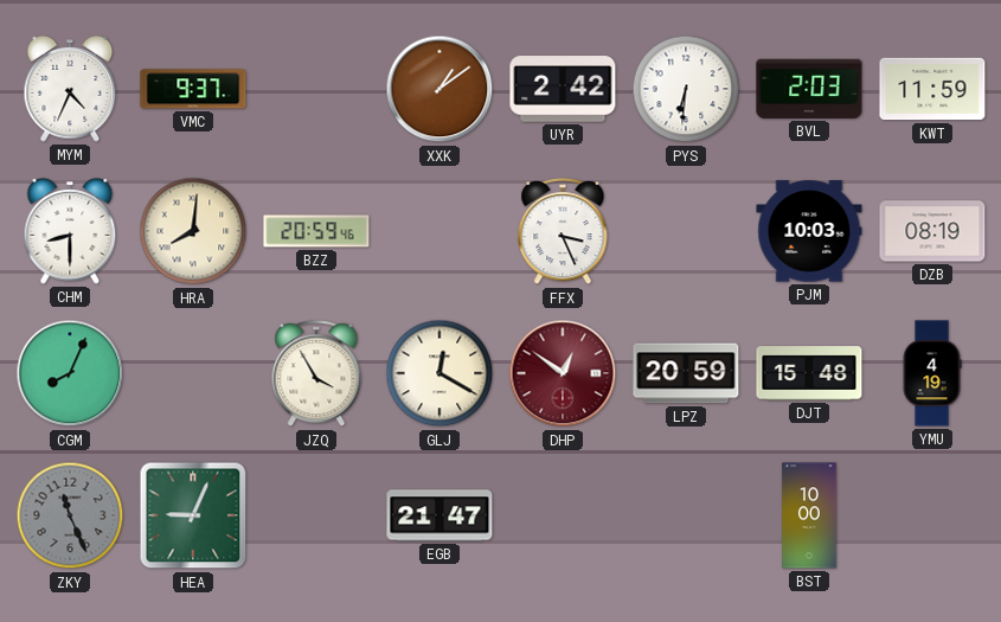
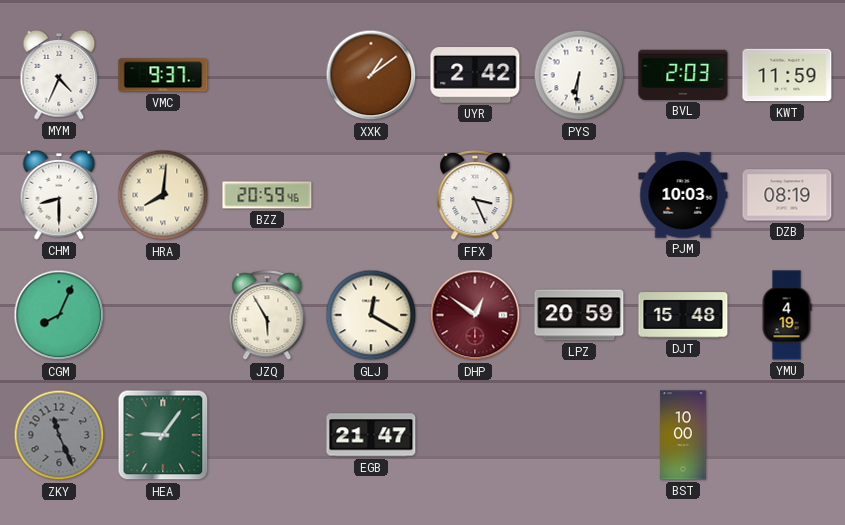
JZQ: 3:55 -> 5:55 (267, 316)
HEA: 9:04 -> 9:06 (163, 435)
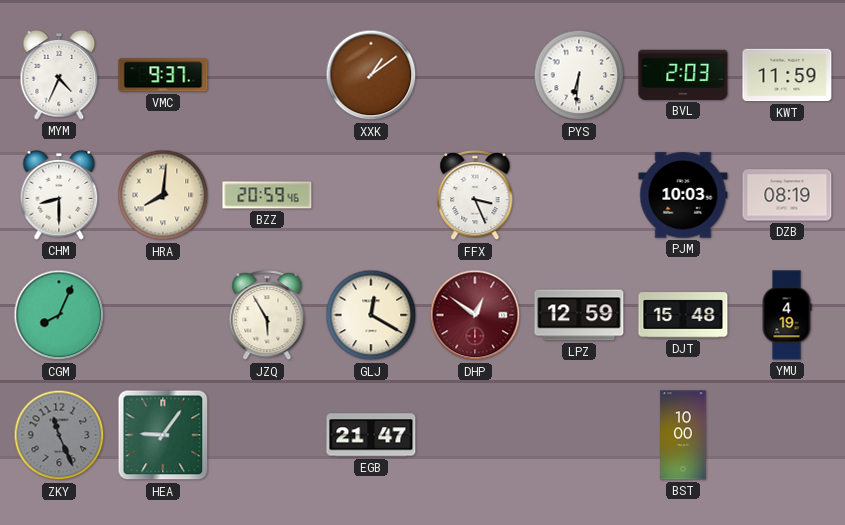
UYR: 2:42 -> none (475, 75)
LPZ: 20:59 -> 12:59 (579, 315)
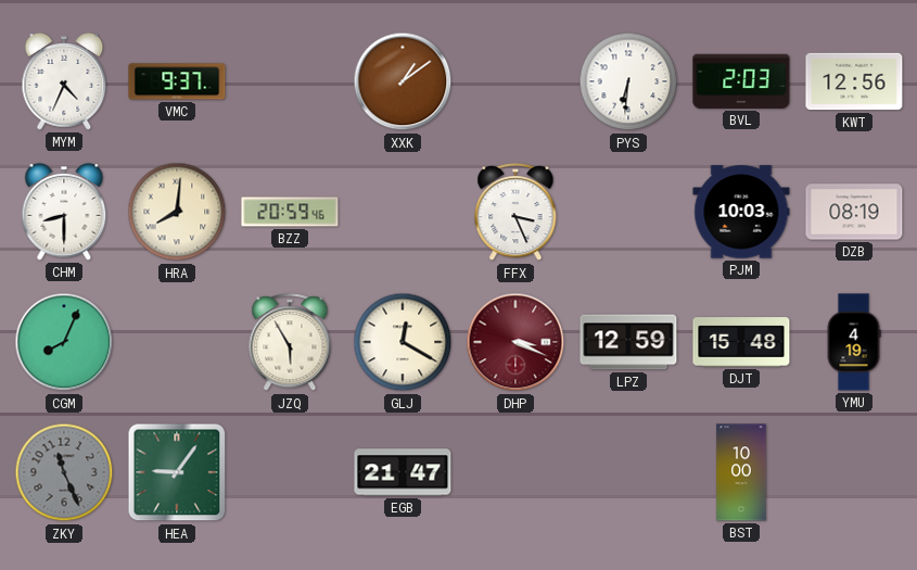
KWT: 11:59 -> 12:56 (854, 81)
DHP: 12:51 -> 3:19 (515, 342)
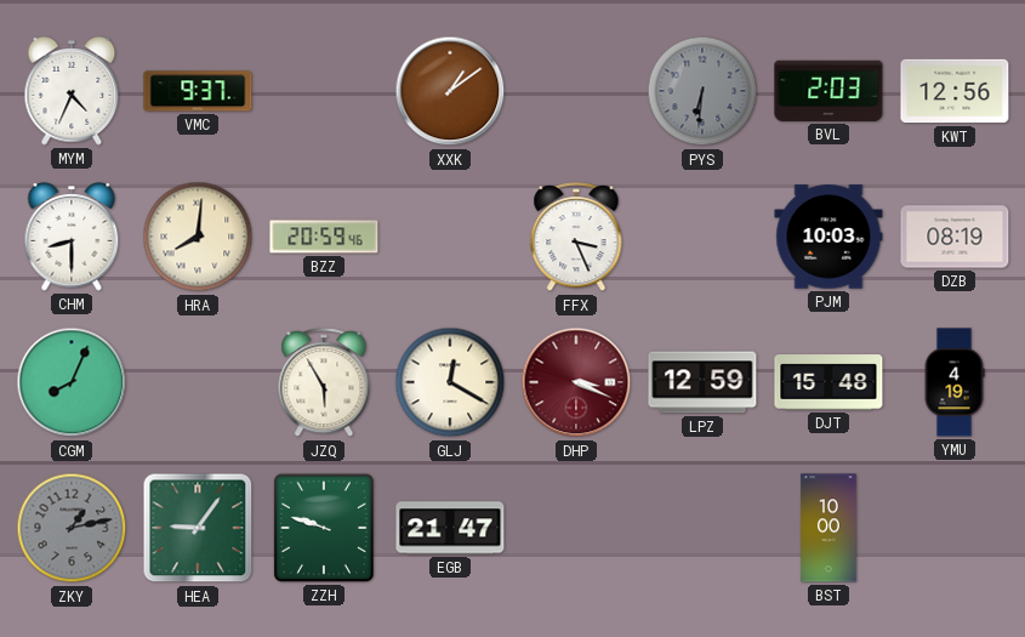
PYS dial: white -> grey (702, 91)
ZKY: 11:26 -> 1:13 (72, 528)
ZZH: none -> 9:48 (324, 528)
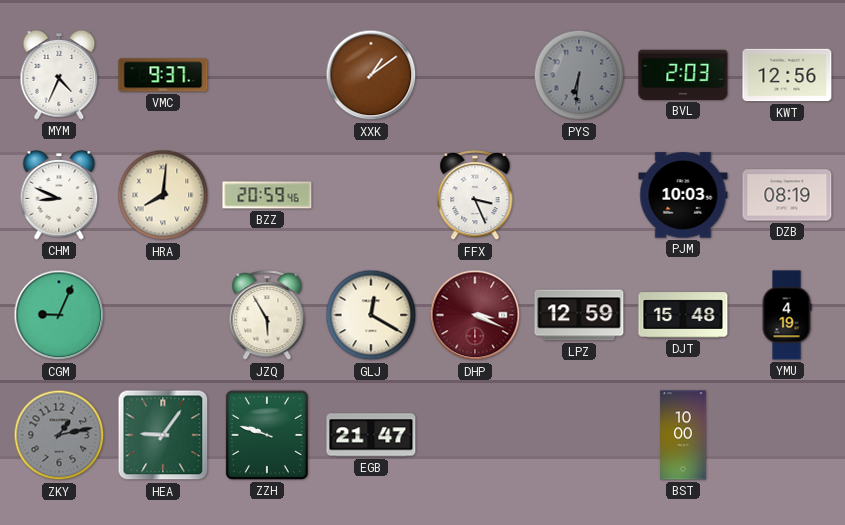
CHM: 8:30 -> 8:49 (59, 196)
CGM: 8:04 -> 9:04 (59, 315)
